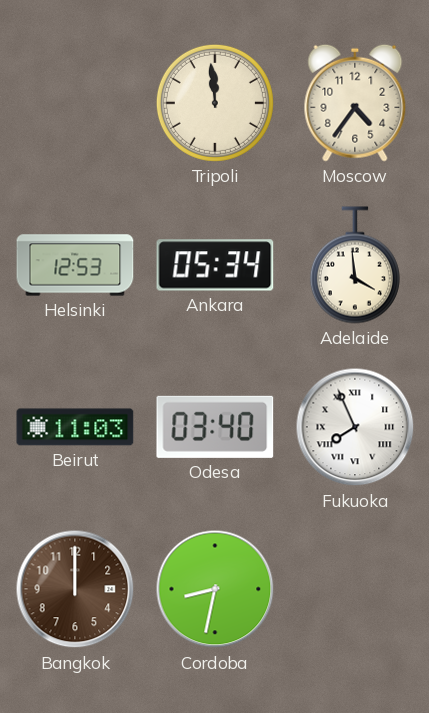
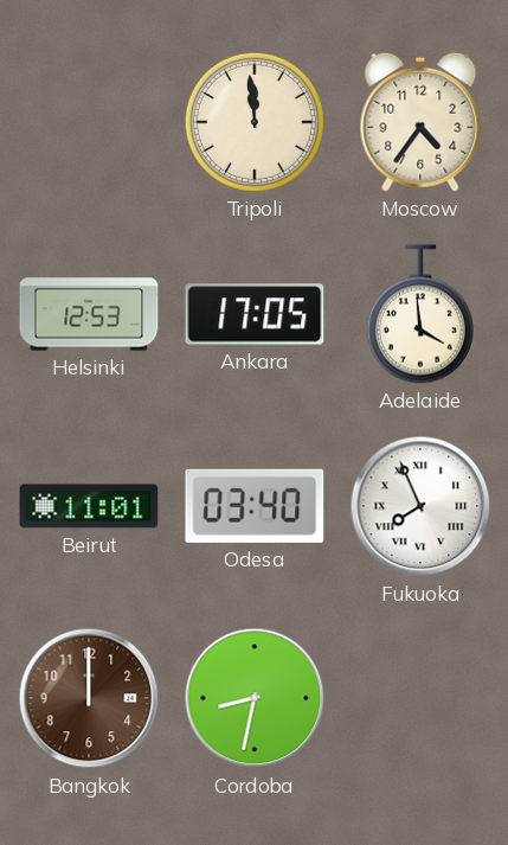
Ankara: 05:34 -> 17:05 (255, 314)
Beirut: 11:03 -> 11:01 (89, 506)
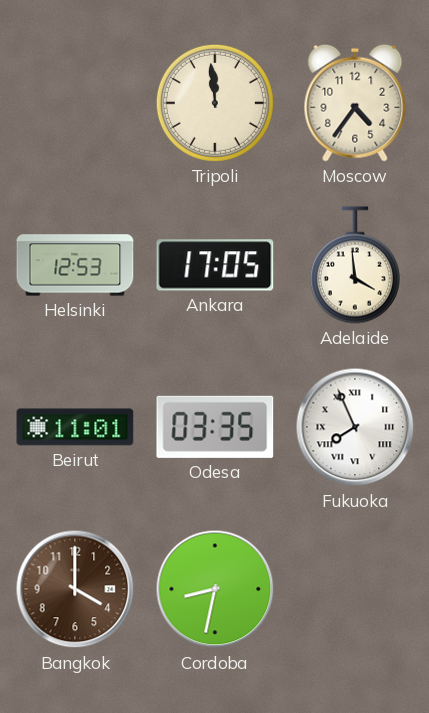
Odesa: 03:40 -> 03:35 (215, 427)
Bangkok: 12:00 -> 4:00 (75, 589)
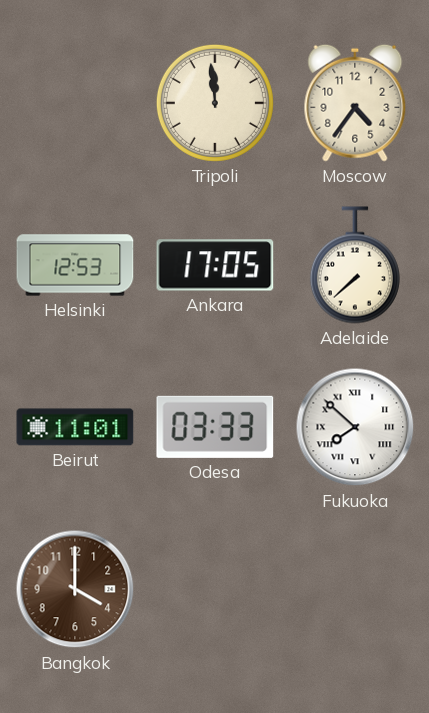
Adelaide: 3:59 -> 7:38 (355, 265)
Odesa: 03:35 -> 03:33 (215, 427)
Fukuoka: 7:56 -> 7:52 (355, 427)
Cordoba: 8:32 -> none (215, 589)
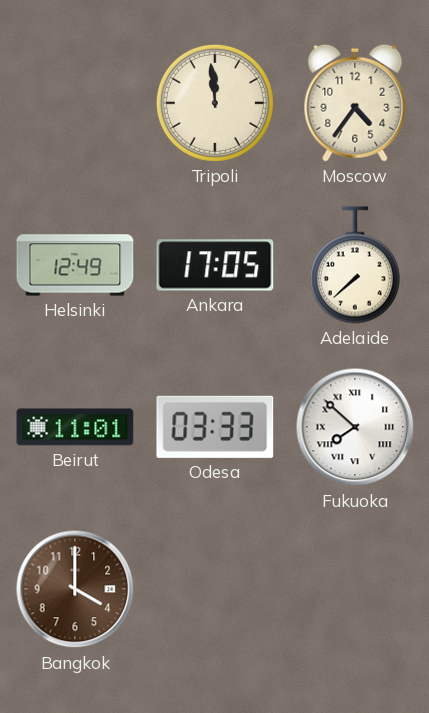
Helsinki: 12:53 -> 12:49 (75, 265)
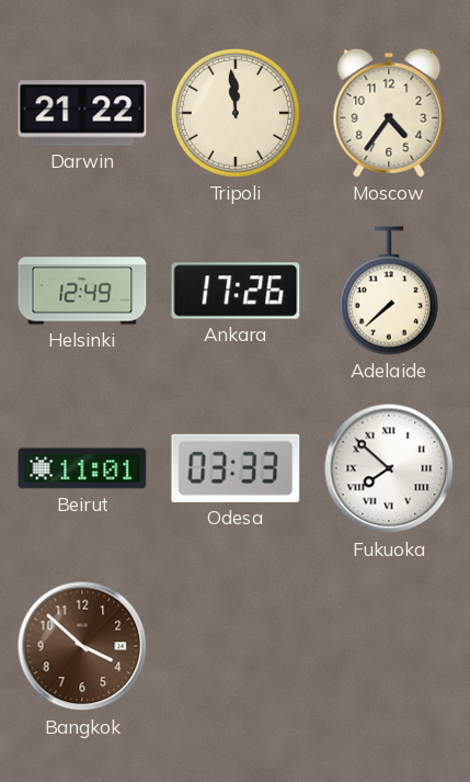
Darwin: none -> 21:22 (82, 113)
Ankara: 17:05 -> 17:26 (236, 291)
Bangkok: 4:00 -> 3:52 (82, 646)
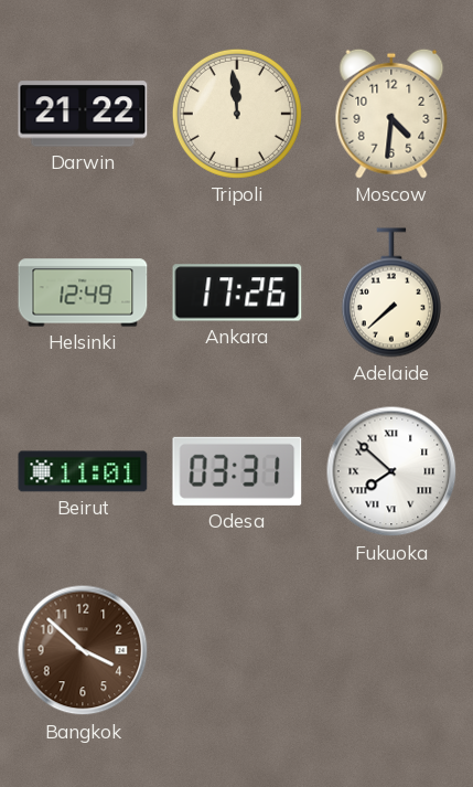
Moscow: 4:36 -> 4:31 (391, 114)
Odesa: 03:33 -> 03:31 (237, 471)
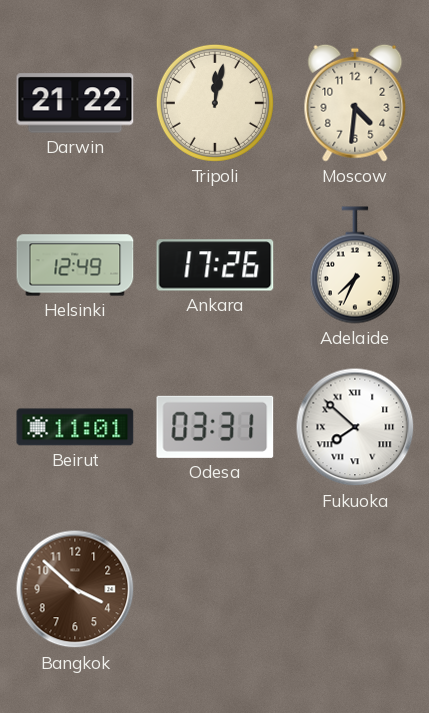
Tripoli: 11:59 -> 12:02 (215, 103)
Adelaide: 7:38 -> 7:34 (355, 265)
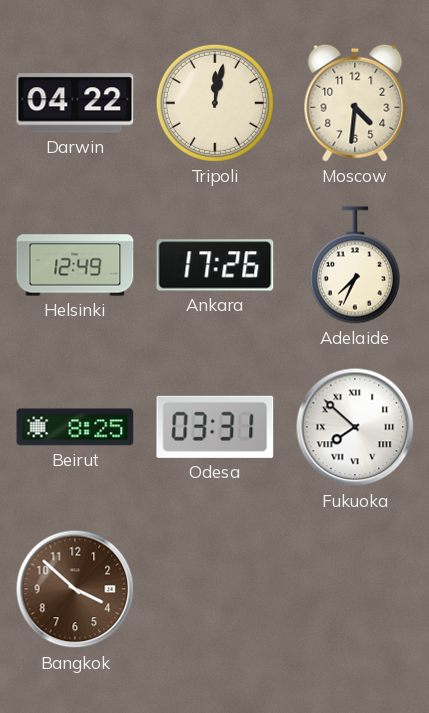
Darwin: 21:22 -> 04:22 (75, 103)
Beirut: 11:01 -> 8:25 (75, 427)
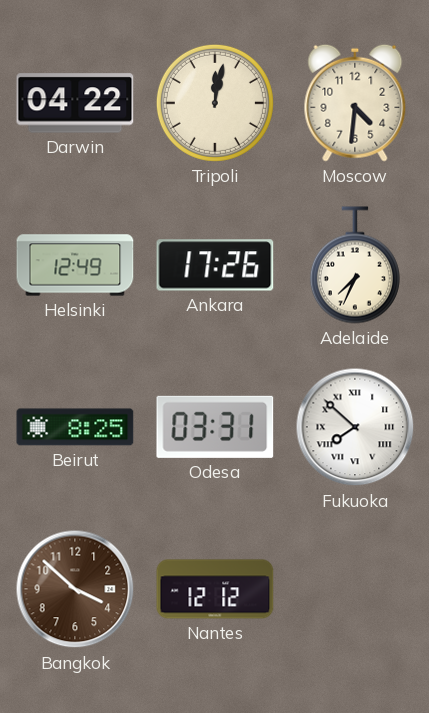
Nantes: none -> 12:12 (215, 589)
